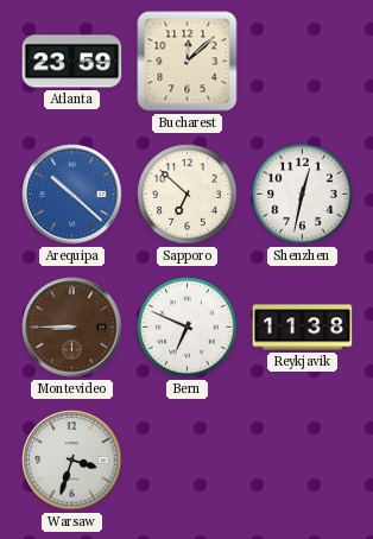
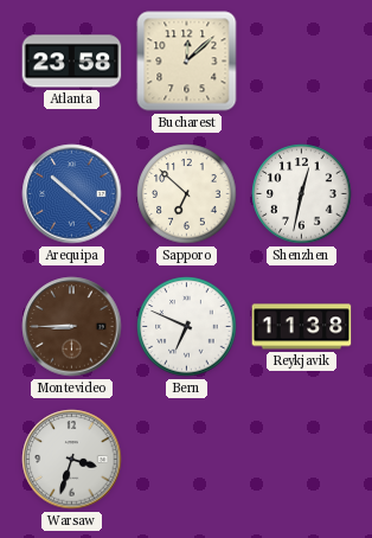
Atlanta: 23:59 -> 23:58 (72, 62)
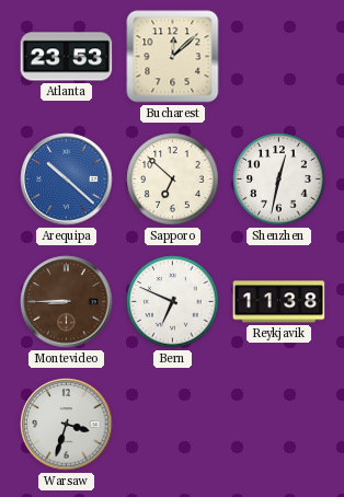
Atlanta: 23:58 -> 23:53 (67, 57)
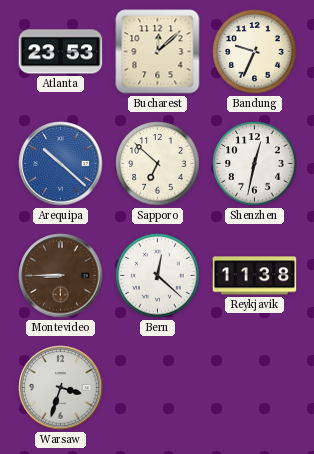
Bandung: none -> 9:34 (255, 52)
Bern: 6:49 -> 12:22 (158, 276)
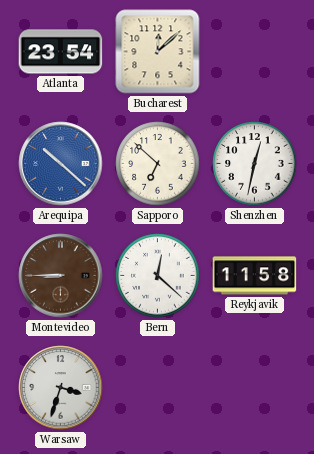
Atlanta: 23:53 -> 23:54 (61, 52)
Bandung: 9:34 -> none (255, 52)
Reykjavik: 11:38 -> 11:58 (255, 276)
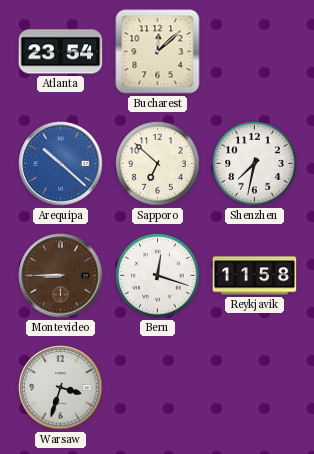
Shenzhen: 12:32 -> 7:32 (255, 164)
Bern: 12:22 -> 12:18 (158, 276)
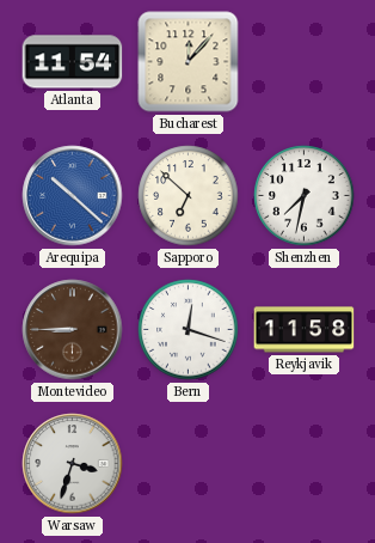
Atlanta: 23:54 -> 11:54 (73, 62)
Bucharest: 12:08 -> 12:07 (189, 62)
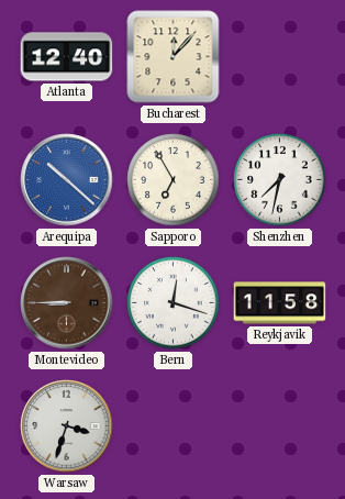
Atlanta: 11:54 -> 12:40 (67, 57)
Sapporo: 6:52 -> 6:55 (174, 180)
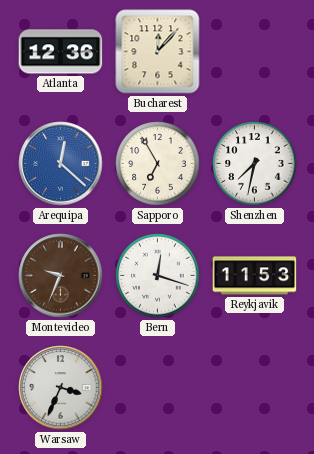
Atlanta: 12:40 -> 12:36 (61, 52)
Arequipa: 10:22 -> 12:22 (61, 164)
Montevideo: 8:45 -> 9:34 (61, 276)
Reykjavik: 11:58 -> 11:53 (255, 276)
Warsaw: 3:33 -> 3:34 (61, 388)
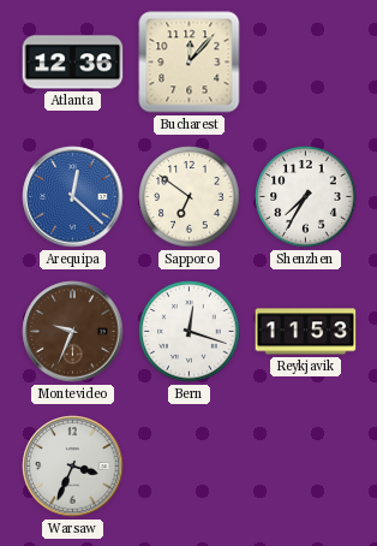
Sapporo: 6:55 -> 6:51 (190, 197)
Shenzhen: 7:32 -> 7:35 (306, 197)
